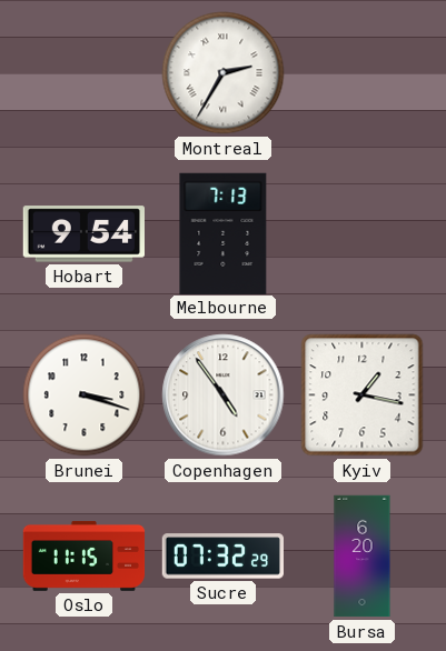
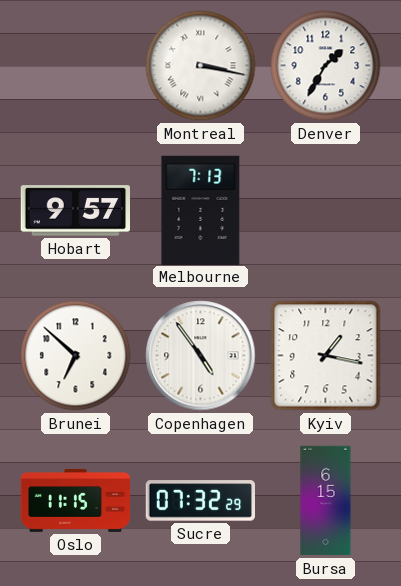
Montreal: 2:35 -> 3:17 (201, 66)
Denver: none -> 1:35 (326, 66)
Hobart: 9:54 -> 9:57 (75, 211)
Brunei: 3:18 -> 6:52 (76, 356)
Bursa: 6:20 -> 6:15 (326, 501)
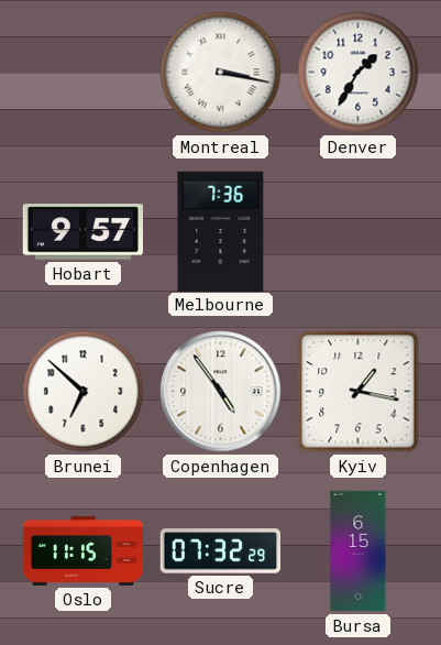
Melbourne: 7:13 -> 7:36 (221, 231)
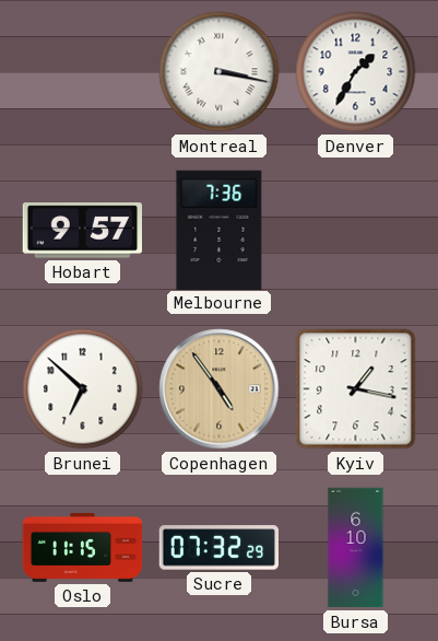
Copenhagen dial: white -> champagne (220, 389)
Bursa: 6:15 -> 6:10 (356, 548)
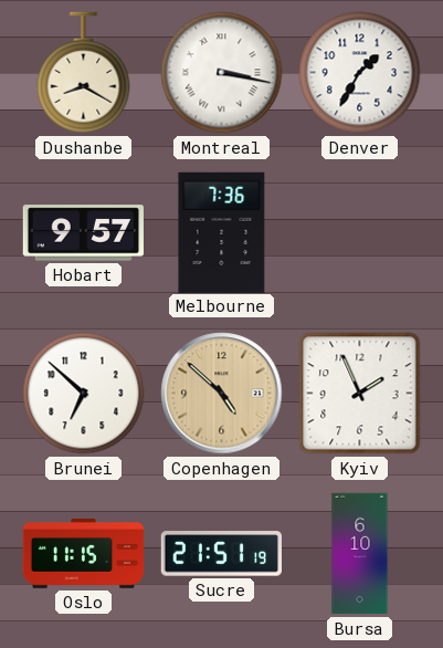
Dushanbe: none -> 8:20 (84, 73)
Copenhagen: 4:54 -> 4:52 (222, 394)
Kyiv: 1:17 -> 1:56 (360, 394)
Sucre: 07:32 -> 21:51 (221, 554)
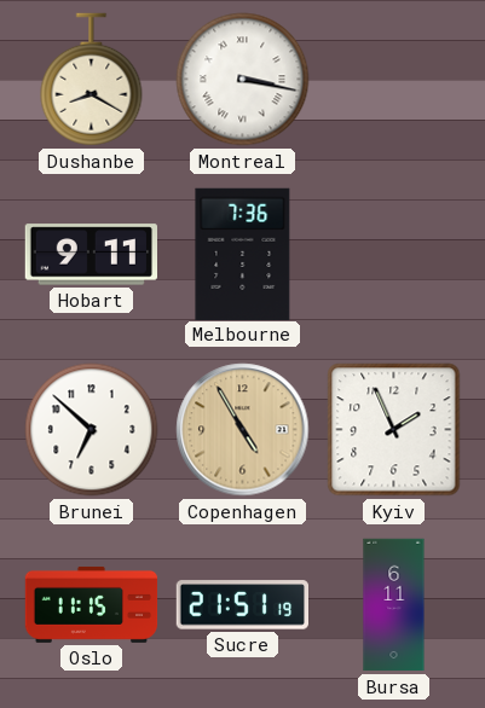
Denver: 1:35 -> none (360, 73)
Hobart: 9:57 -> 9:11 (91, 255)
Copenhagen: 4:52 -> 4:55 (243, 430)
Bursa: 6:10 -> 6:11 (394, 605)
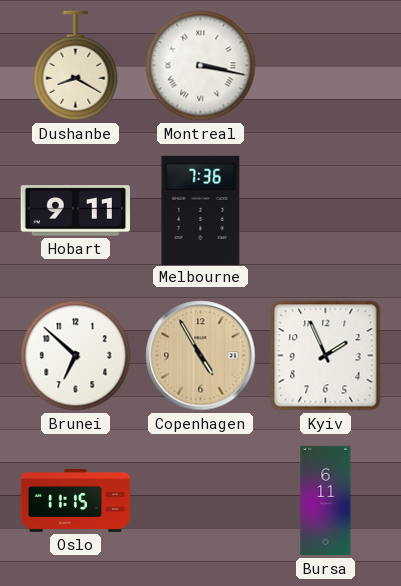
Sucre: 21:51 -> none (242, 605)
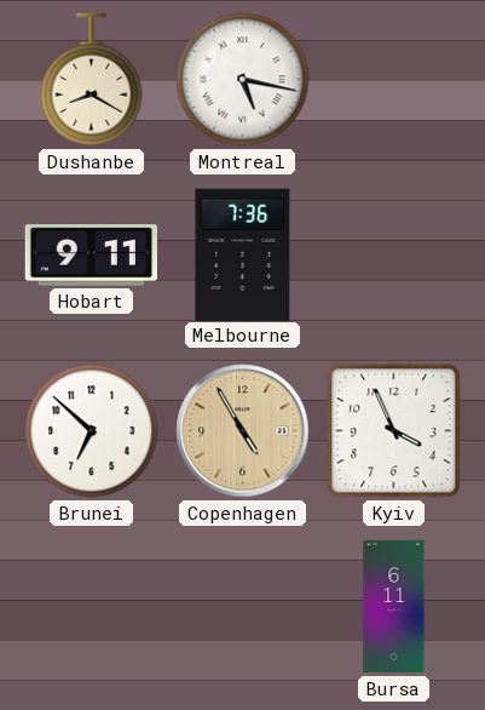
Montreal: 3:17 -> 5:17 (243, 80)
Kyiv: 1:56 -> 3:56 (394, 431)
Oslo: 11:15 -> none (76, 500)
